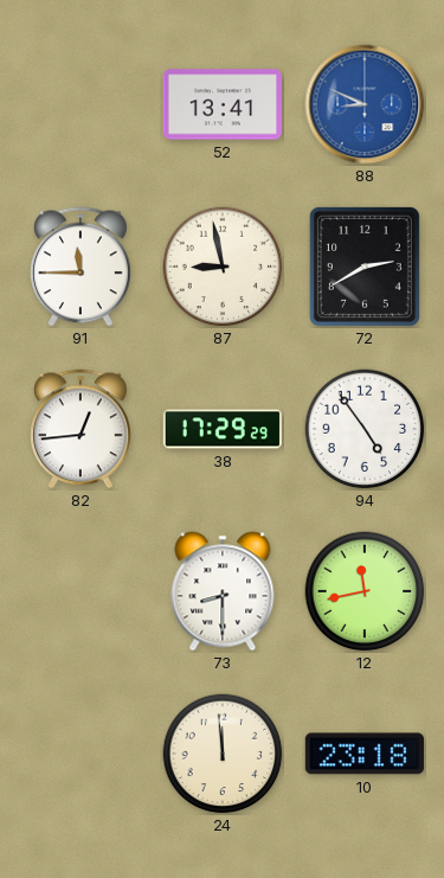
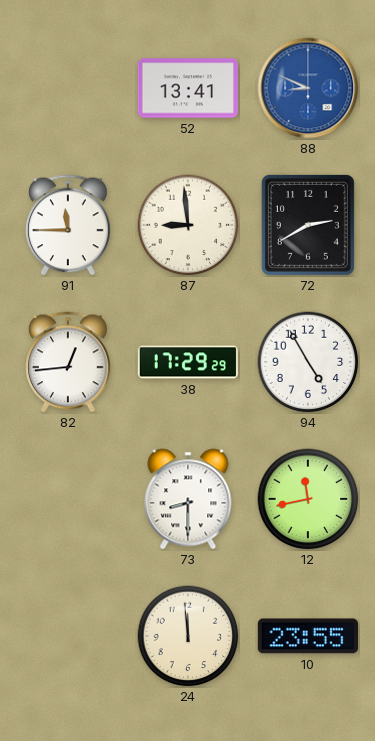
87: 8:58 -> 8:59 (188, 225)
94: 4:54 -> 4:55 (308, 362)
10: 23:18 -> 23:55 (308, 636)
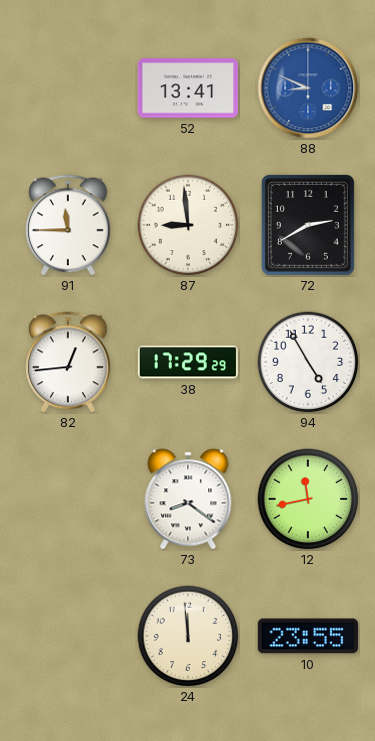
73: 8:30 -> 8:21 (188, 499)
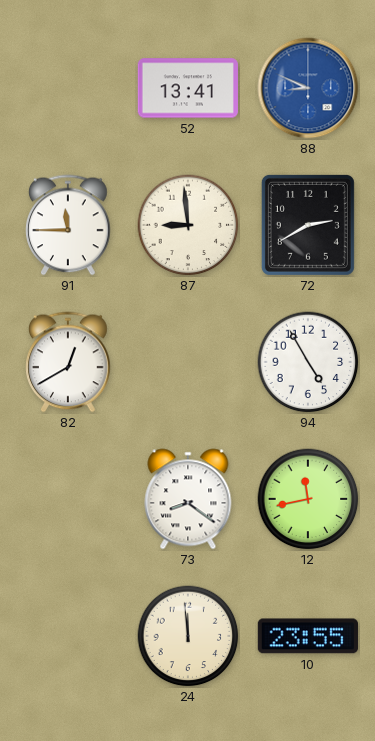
82: 12:44 -> 12:40 (69, 362)
38: 17:29 -> none (188, 362)
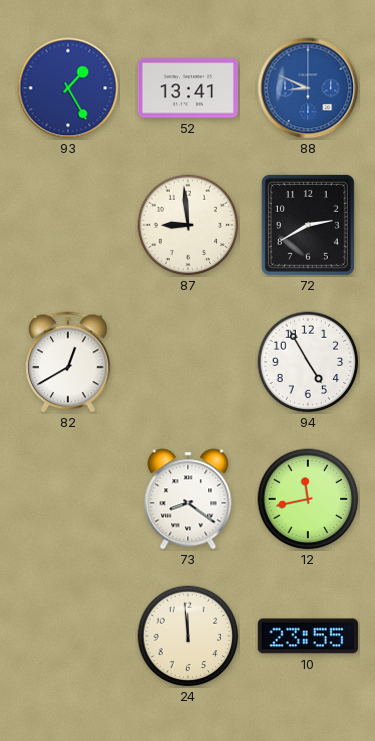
93: none -> 1:25 (68, 88)
91: 11:45 -> none (69, 225)
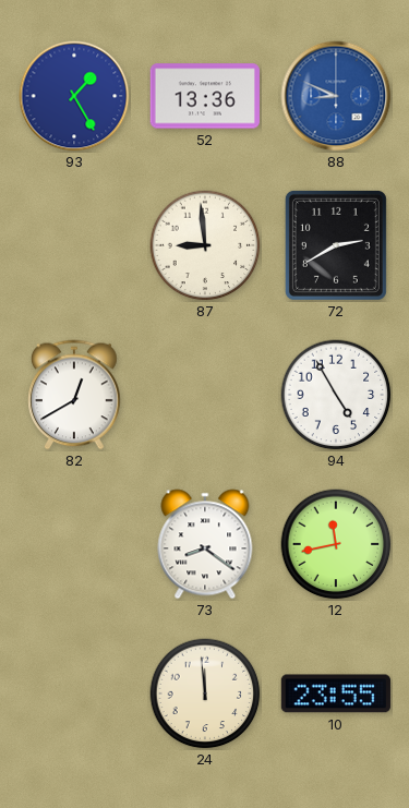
52: 13:41 -> 13:36 (205, 96)
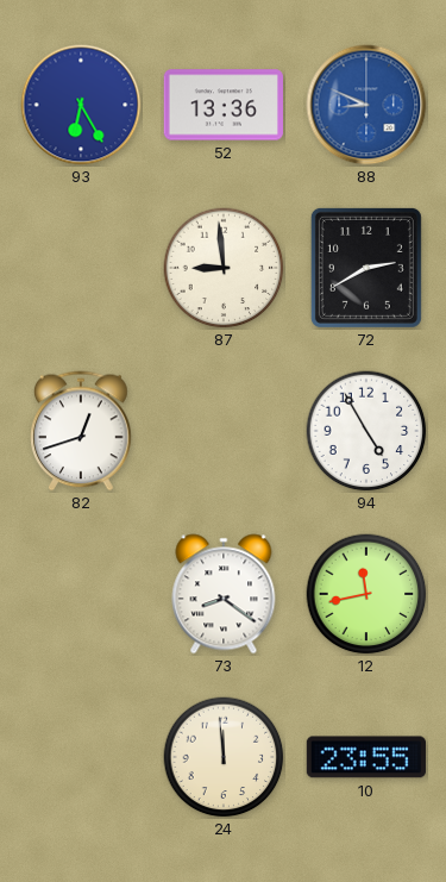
93: 1:25 -> 6:25 (81, 105)
82: 12:40 -> 12:42 (82, 431)
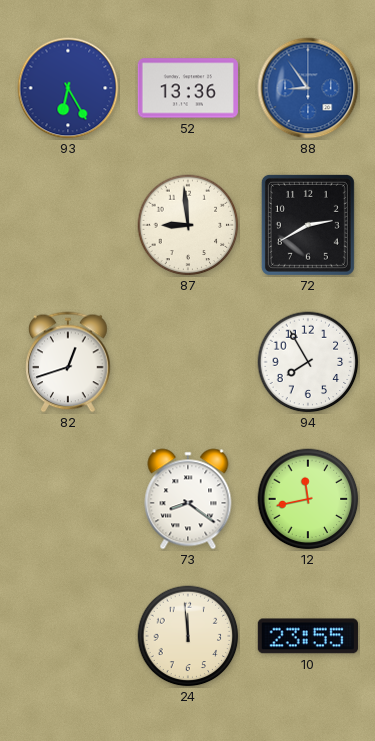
88: 8:49 -> 8:54 (308, 88)
94: 4:55 -> 7:55 (308, 362)
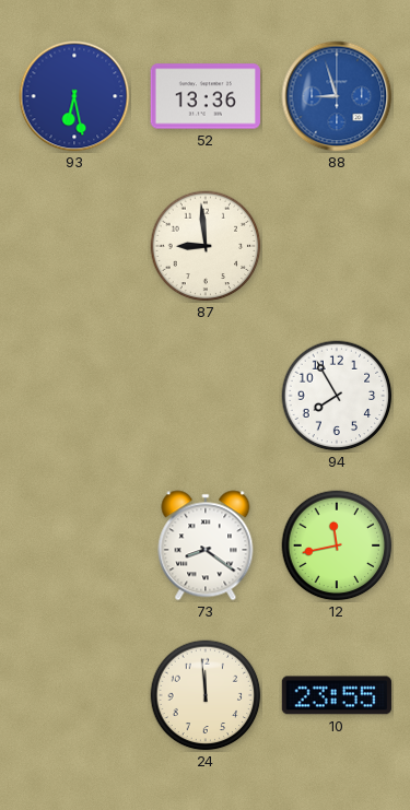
93: 6:25 -> 6:28 (74, 96)
88: 8:54 -> 8:57 (337, 96)
72: 2:40 -> none (308, 225)
82: 12:42 -> none (69, 362)
